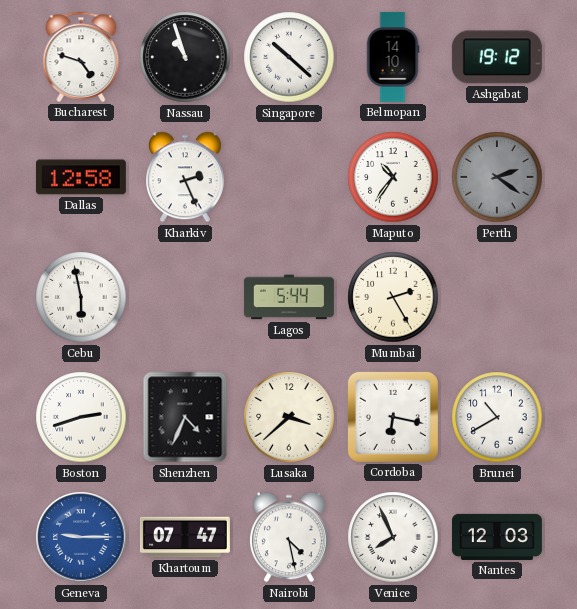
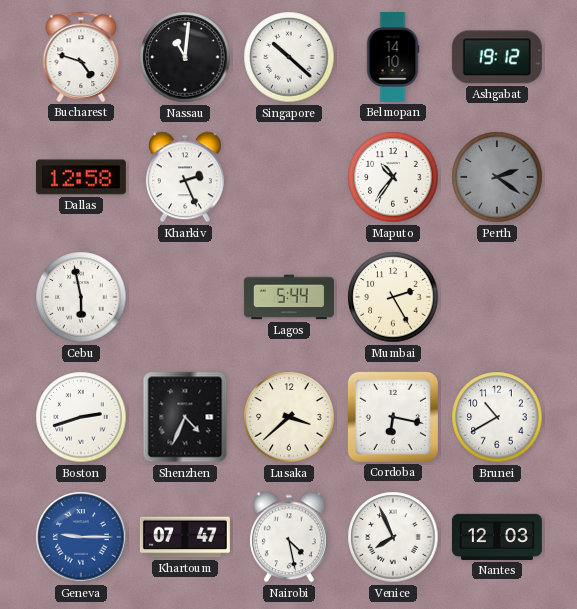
Nassau: 10:57 -> 11:01 (185, 57)
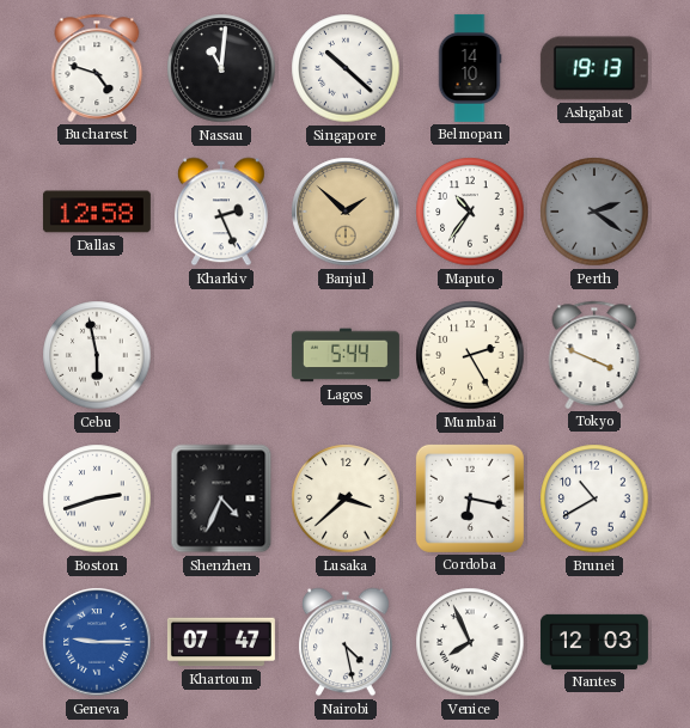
Ashgabat: 19:12 -> 19:13 (594, 68)
Banjul: none -> 1:52 (346, 212)
Tokyo: none -> 3:49 (594, 355)
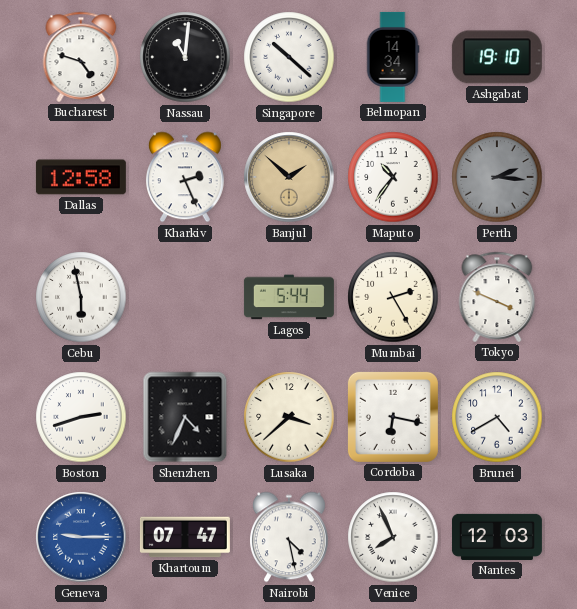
Belmopan: 14:10 -> 14:34 (393, 57)
Ashgabat: 19:13 -> 19:10 (497, 57)
Perth: 2:21 -> 2:16 (497, 177)
Brunei: 10:40 -> 4:40 (497, 417)
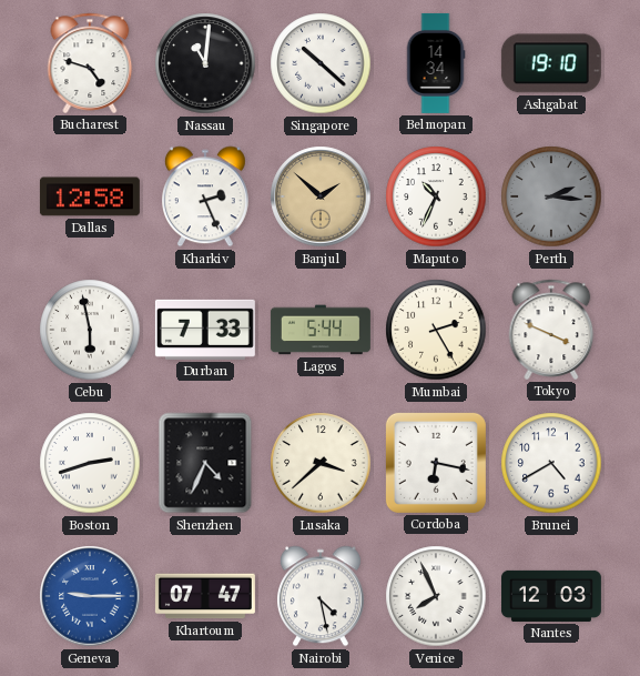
Maputo: 10:36 -> 10:34 (436, 196)
Durban: none -> 7:33 (205, 330)
